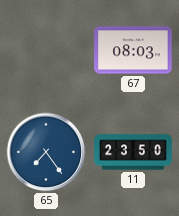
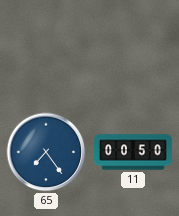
67: 08:03 -> none (134, 50)
11: 23:50 -> 00:50 (133, 152)
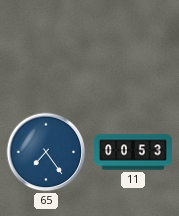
11: 00:50 -> 00:53 (133, 152)
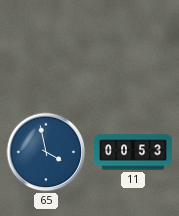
65: 7:24 -> 3:58 (46, 152)
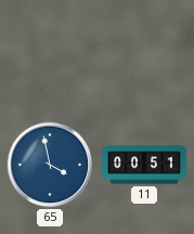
11: 00:53 -> 00:51 (144, 165)
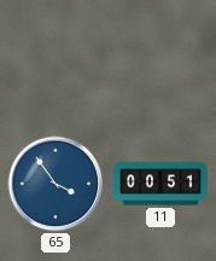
65: 3:58 -> 3:54 (56, 184)
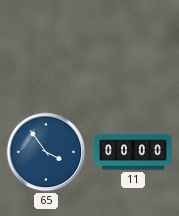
11: 00:51 -> 00:00 (133, 152)
